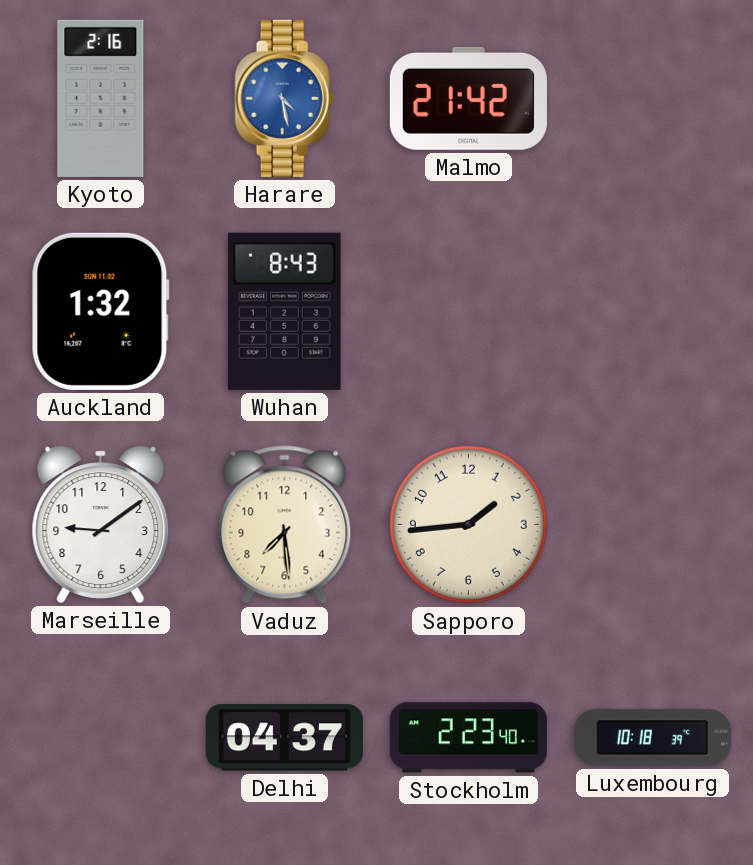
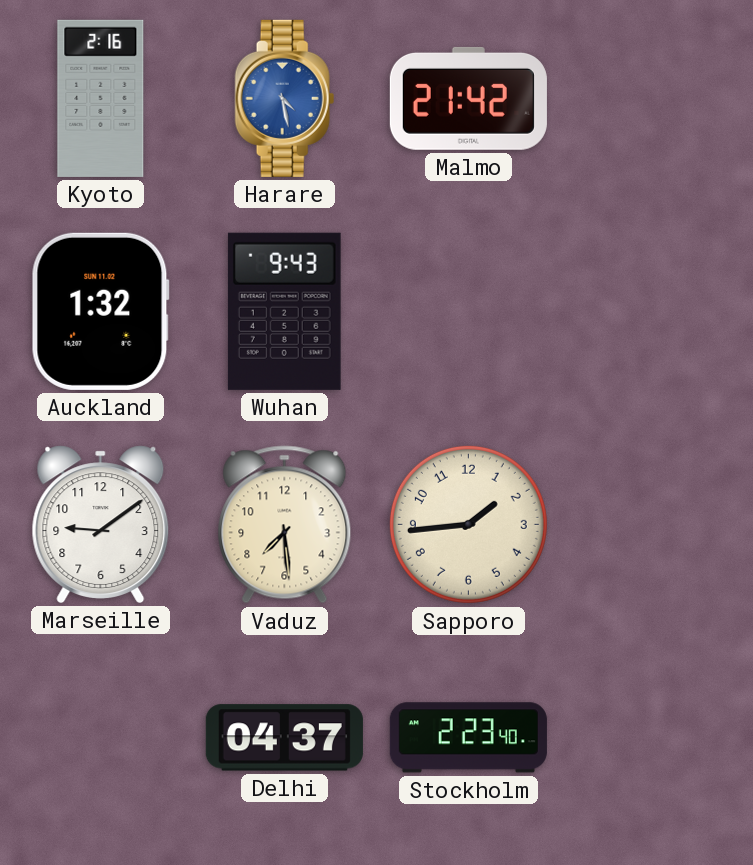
Wuhan: 8:43 -> 9:43 (284, 311)
Luxembourg: 10:18 -> none (652, 738)
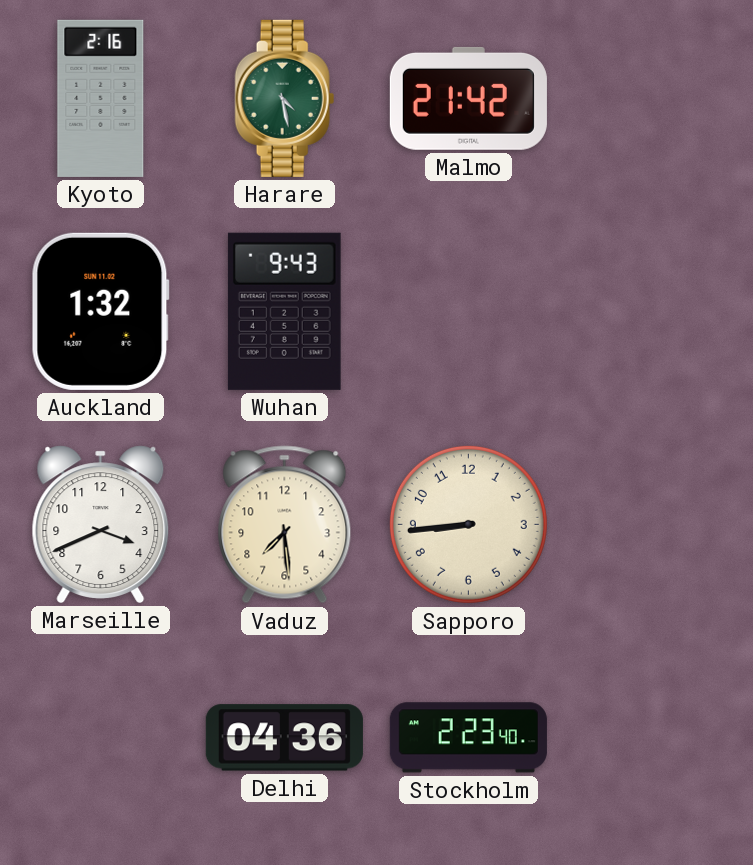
Harare dial: blue -> green (285, 98)
Marseille: 9:09 -> 3:41 (101, 524)
Sapporo: 1:44 -> 8:44 (468, 524)
Delhi: 04:37 -> 04:36 (284, 738)
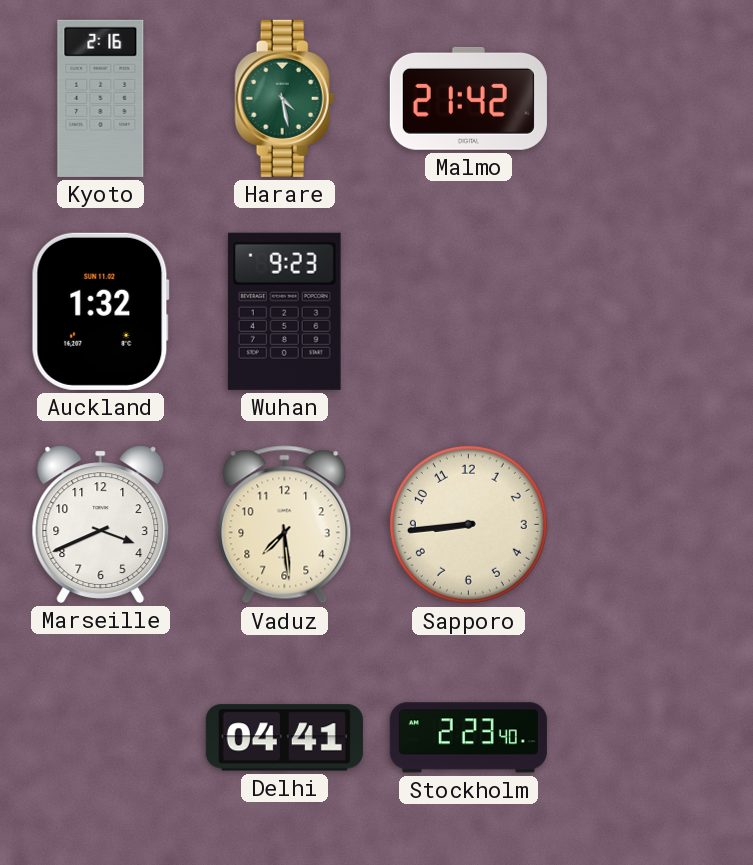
Wuhan: 9:43 -> 9:23 (284, 311)
Delhi: 04:36 -> 04:41 (284, 738)
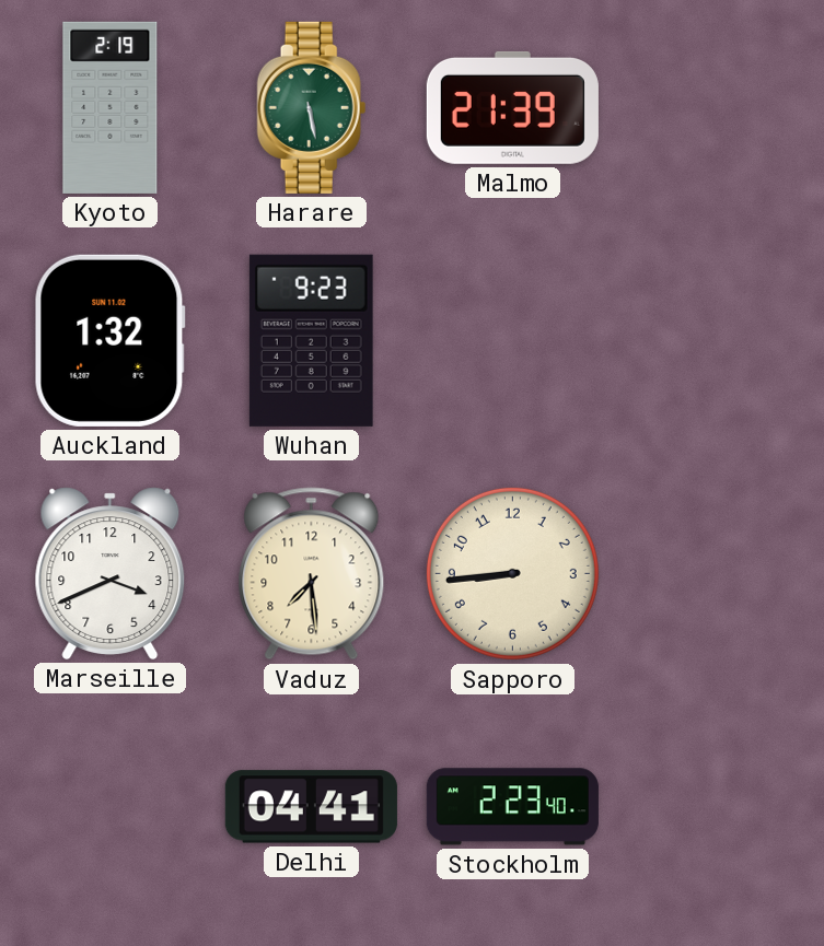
Kyoto: 2:16 -> 2:19 (111, 107)
Harare: 4:28 -> 5:28 (312, 107)
Malmo: 21:42 -> 21:39 (512, 107)
